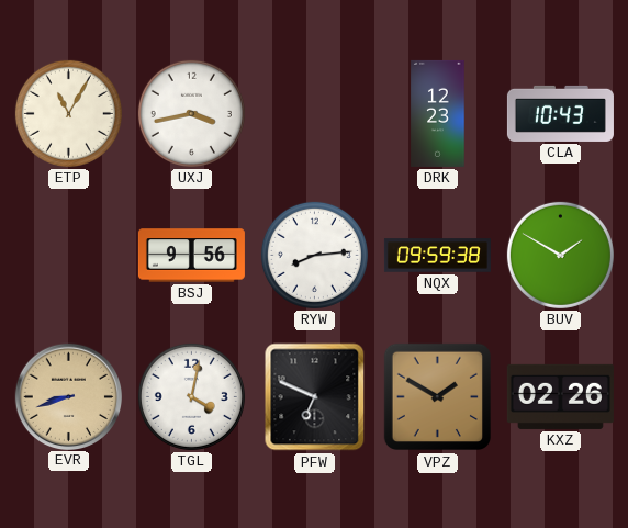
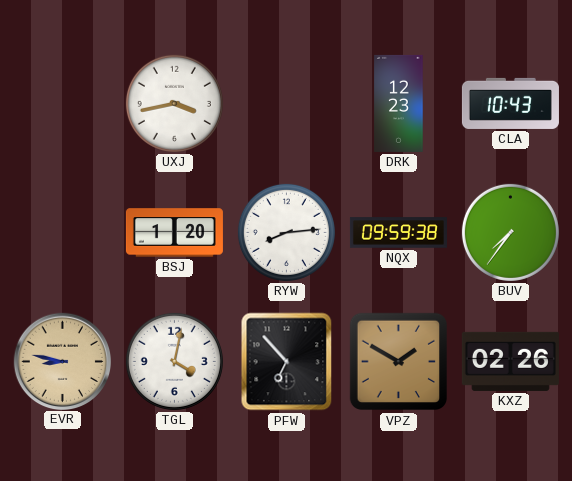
ETP: 11:05 -> none (68, 113)
BSJ: 9:56 -> 1:20 (174, 233)
BUV: 1:50 -> 7:36 (510, 232)
EVR: 8:42 -> 8:47 (62, 361)
PFW: 6:49 -> 6:53 (287, 362)
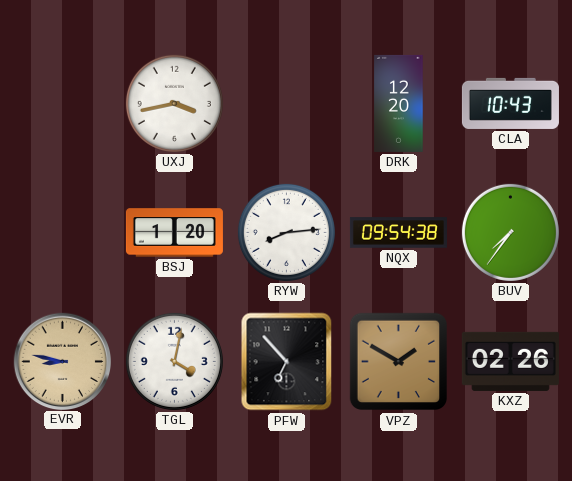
DRK: 12:23 -> 12:20 (399, 103)
NQX: 09:59 -> 09:54 (398, 233)
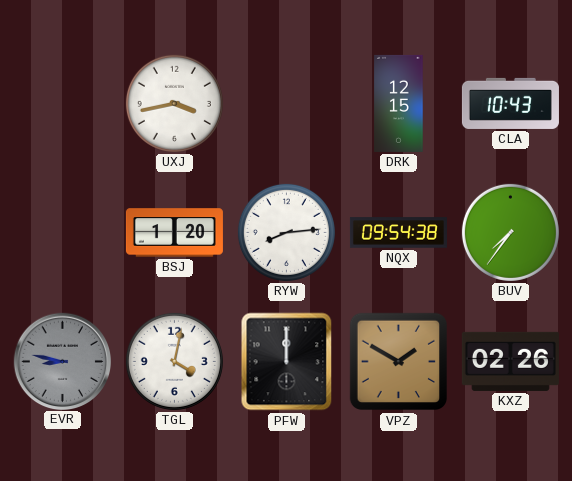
DRK: 12:20 -> 12:15 (399, 103)
EVR dial: champagne -> grey (62, 361)
PFW: 6:53 -> 12:00 (287, 362)
